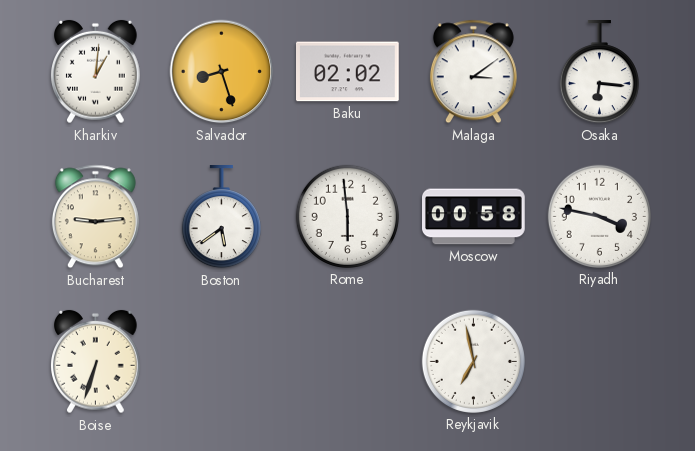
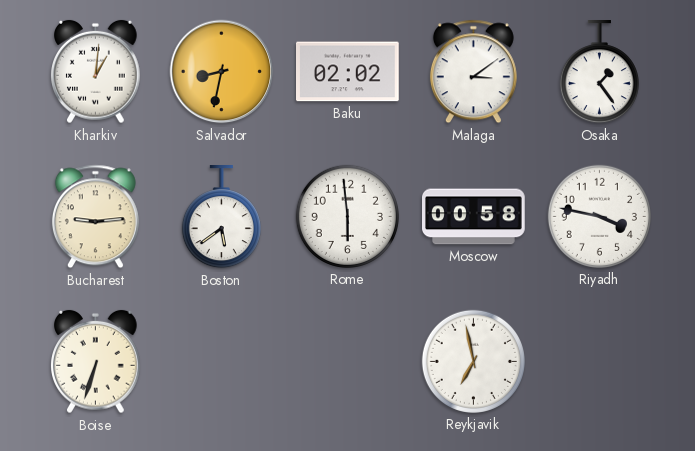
Salvador: 8:27 -> 8:32 (222, 72)
Osaka: 6:16 -> 1:24 (599, 73)
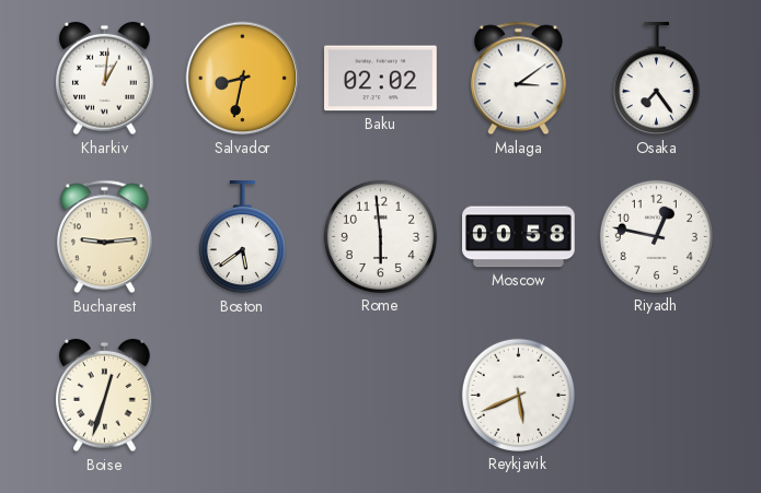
Osaka: 1:24 -> 7:24 (656, 80)
Riyadh: 3:47 -> 12:47 (656, 236)
Boise: 6:33 -> 12:33 (105, 396)
Reykjavik: 6:58 -> 5:41 (518, 395)
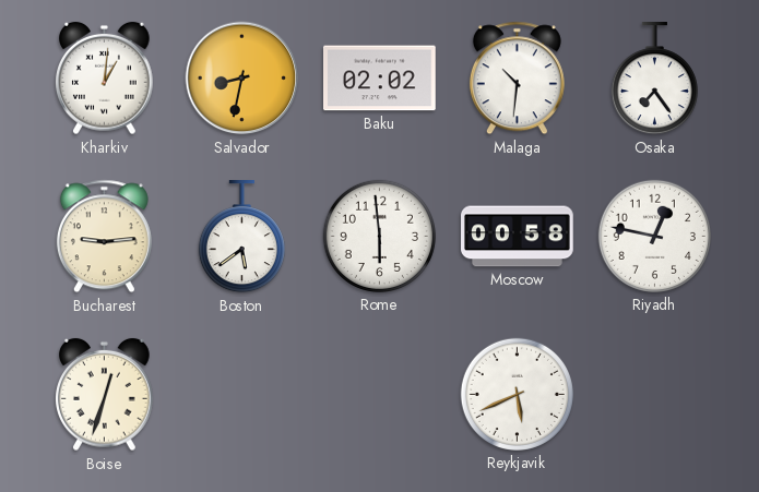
Malaga: 3:09 -> 10:31 (517, 79)
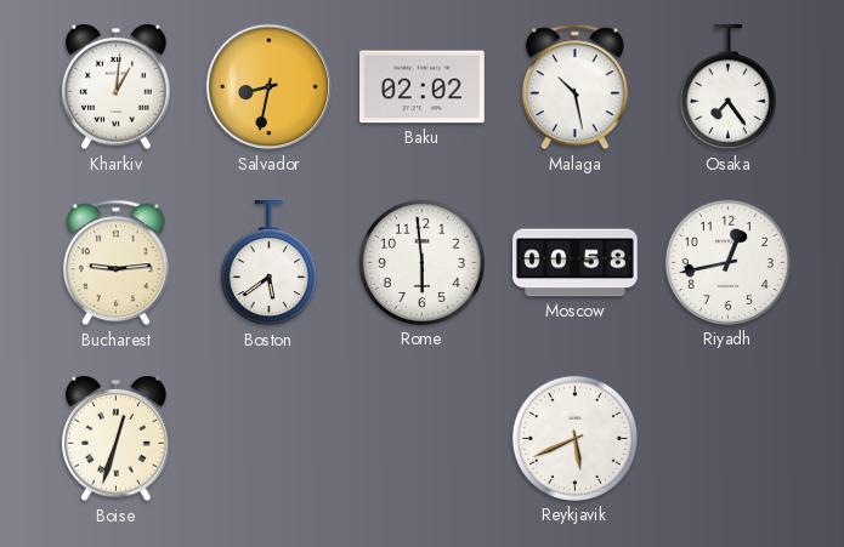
Malaga: 10:31 -> 10:28 (574, 87)
Riyadh: 12:47 -> 12:43 (727, 262)
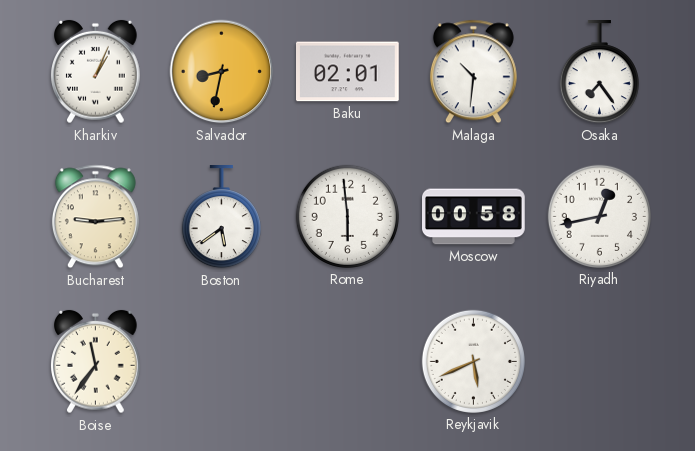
Kharkiv: 1:01 -> 1:04 (96, 72)
Baku: 02:02 -> 02:01 (348, 72)
Malaga: 10:28 -> 10:31 (473, 72)
Boise: 12:33 -> 11:36 (96, 362)
